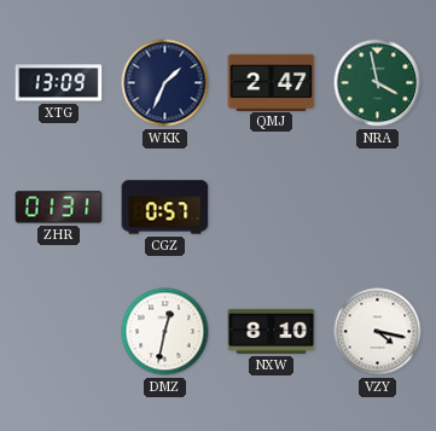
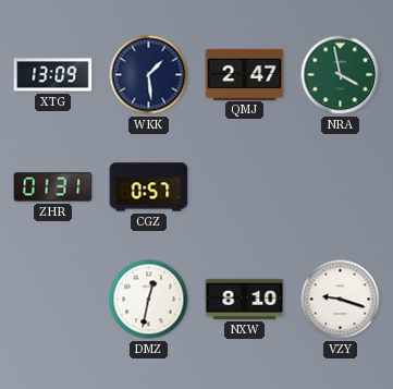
WKK: 1:34 -> 1:29 (149, 75)
VZY: 4:17 -> 9:18 (341, 300)
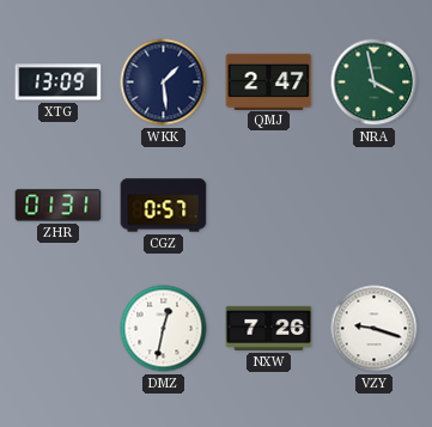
NXW: 8:10 -> 7:26 (269, 328)
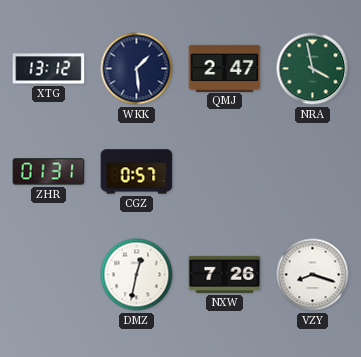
XTG: 13:09 -> 13:12 (49, 69)
VZY: 9:18 -> 8:18 (313, 275)
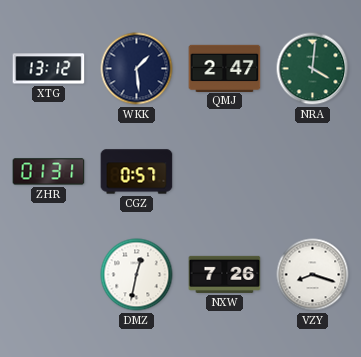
NRA: 3:58 -> 4:01 (313, 69)
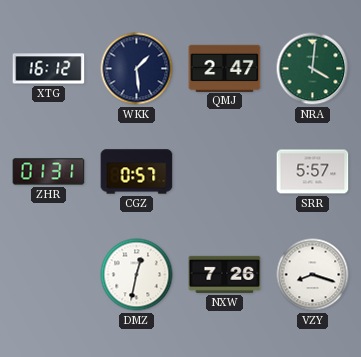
XTG: 13:12 -> 16:12 (49, 69)
SRR: none -> 5:57 (313, 172)
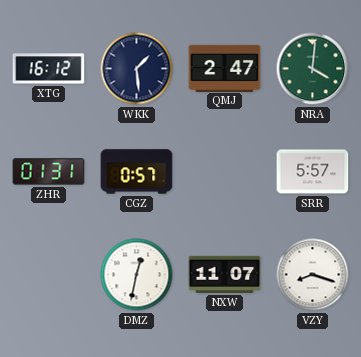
NXW: 7:26 -> 11:07 (225, 274)
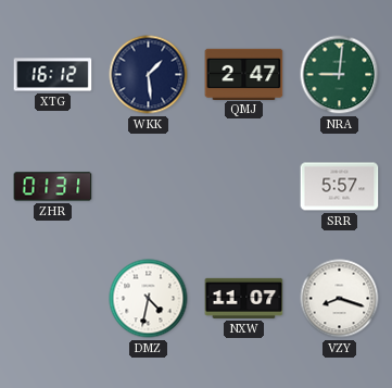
NRA: 4:01 -> 9:01 (340, 75)
CGZ: 0:57 -> none (137, 172)
DMZ: 12:32 -> 4:32 (149, 299)
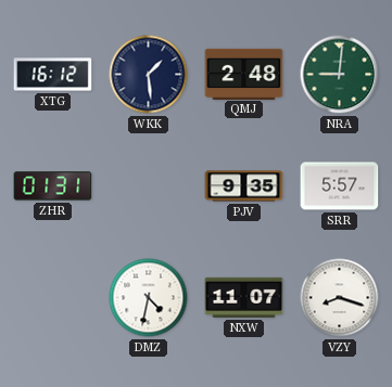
QMJ: 2:47 -> 2:48 (244, 74)
PJV: none -> 9:35 (244, 186)
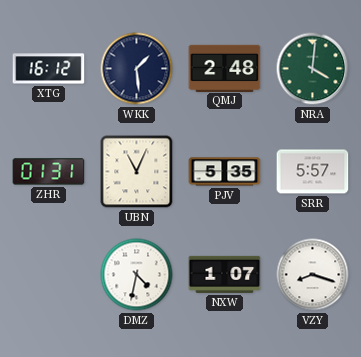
NRA: 9:01 -> 4:01 (313, 69)
UBN: none -> 11:04 (137, 172)
PJV: 9:35 -> 5:35 (225, 172)
NXW: 11:07 -> 1:07 (225, 274)
